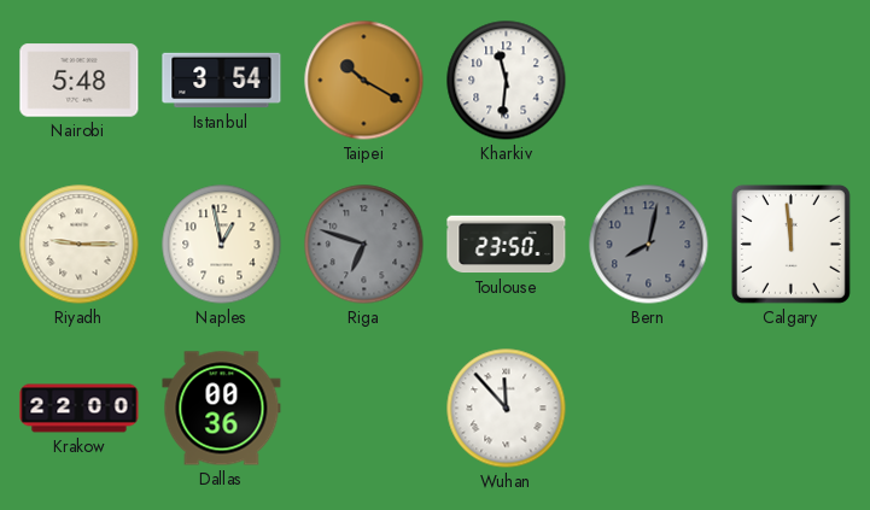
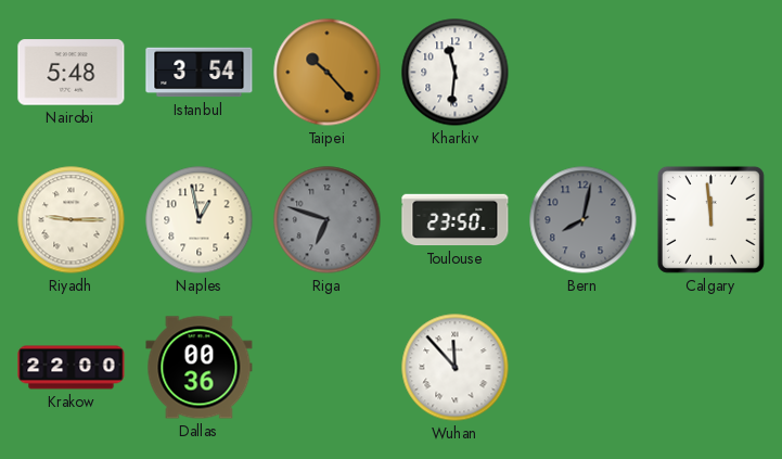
Taipei: 10:20 -> 10:23 (328, 73)
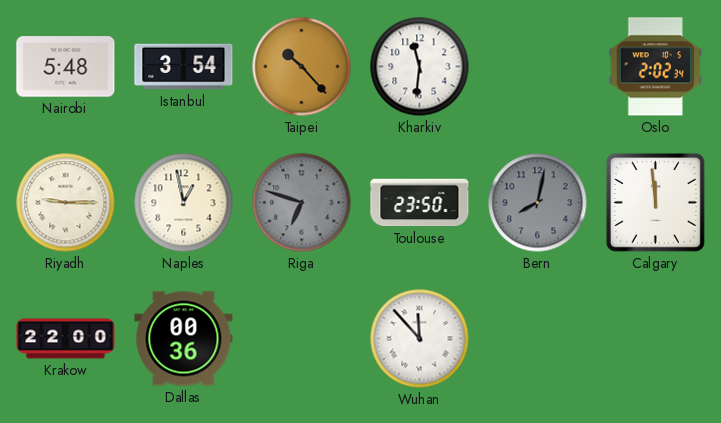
Oslo: none -> 2:02 (656, 67)
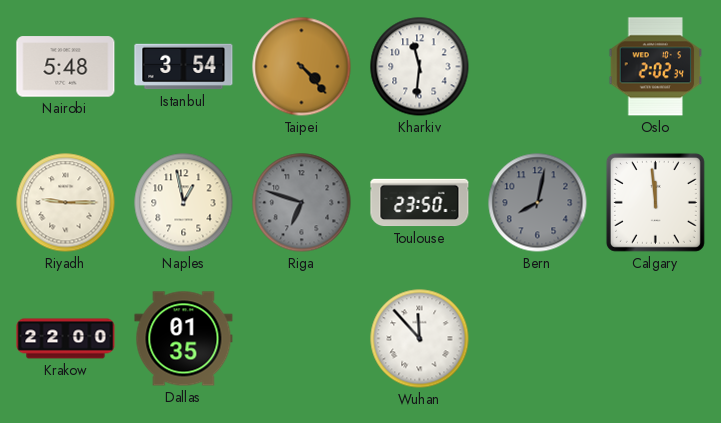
Taipei: 10:23 -> 4:23 (302, 67)
Dallas: 00:36 -> 01:35 (184, 339)
